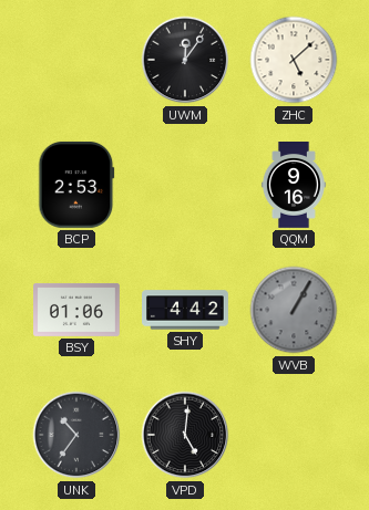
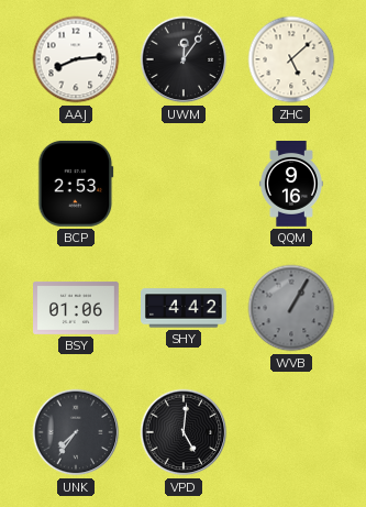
AAJ: none -> 8:14 (76, 59)
UNK: 10:36 -> 7:36 (76, 432)
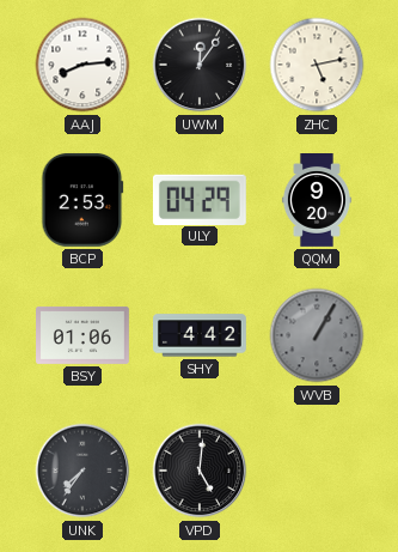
ZHC: 5:08 -> 5:13 (317, 65)
ULY: none -> 04:29 (200, 199)
QQM: 9:16 -> 9:20 (317, 201)
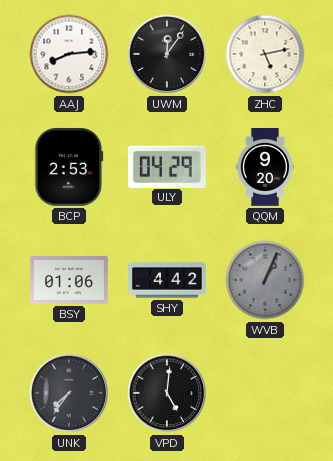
WVB: 1:05 -> 1:04 (265, 280)
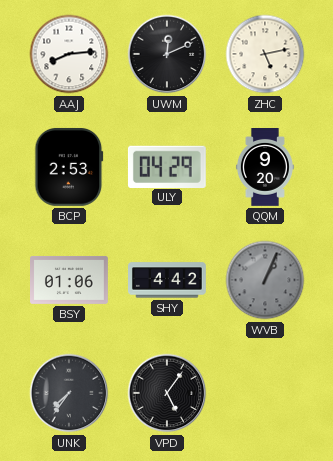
UWM: 12:06 -> 12:11 (167, 54)
VPD: 5:01 -> 5:06 (167, 393)
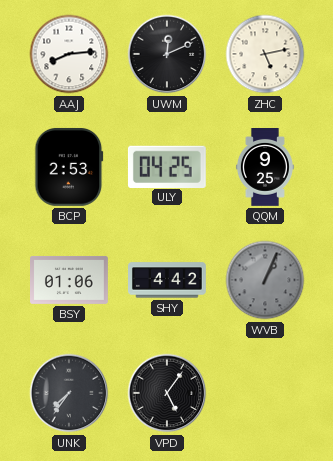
ULY: 04:29 -> 04:25 (167, 166)
QQM: 9:20 -> 9:25 (265, 168)
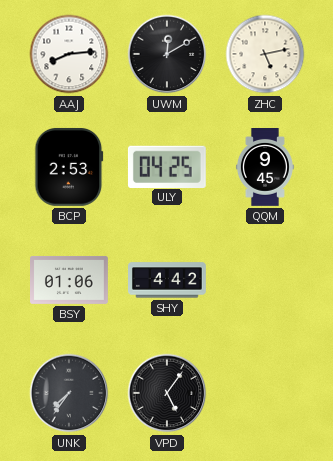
UWM: 12:11 -> 12:10 (167, 54)
QQM: 9:25 -> 9:45 (265, 168)
WVB: 1:04 -> none (265, 280)
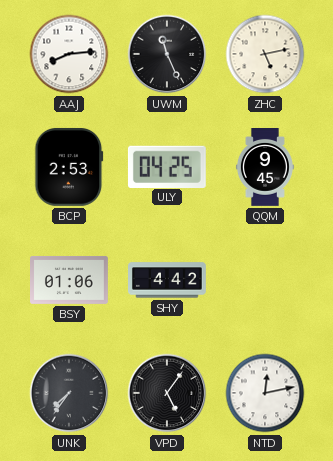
UWM: 12:10 -> 11:26 (167, 54)
NTD: none -> 12:13 (265, 393)
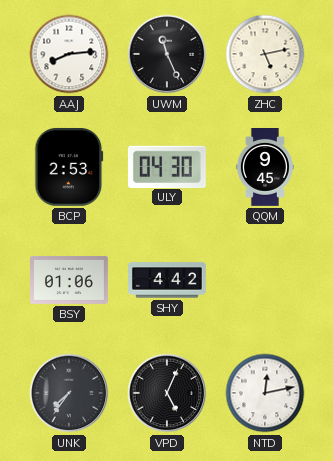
ULY: 04:25 -> 04:30 (167, 166)
VPD: 5:06 -> 5:04 (167, 393)
